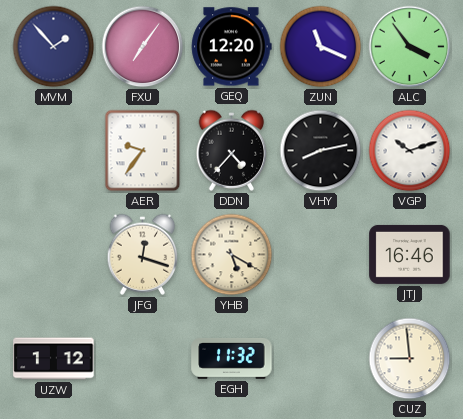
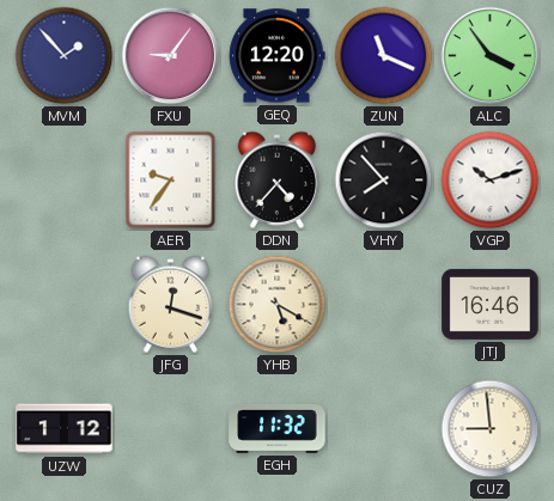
FXU: 7:06 -> 9:06 (171, 56)
VHY: 8:13 -> 7:53 (384, 181)
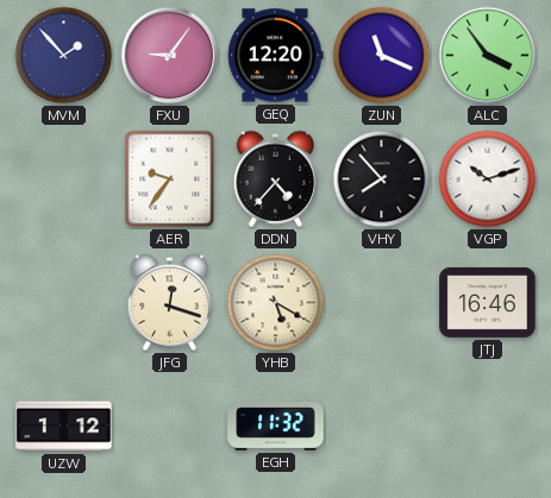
CUZ: 8:59 -> none (491, 429)
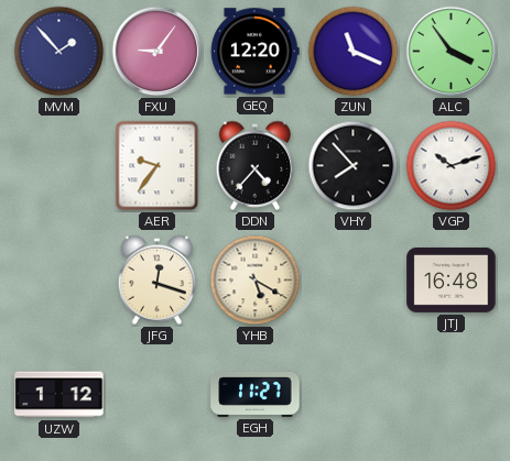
JTJ: 16:46 -> 16:48 (452, 279)
EGH: 11:32 -> 11:27 (256, 395)
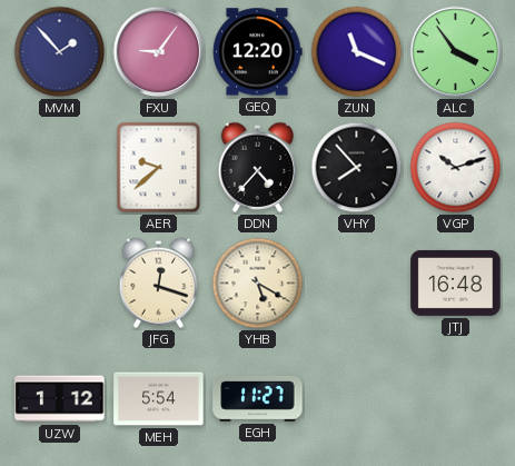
AER: 9:36 -> 9:38 (159, 168)
MEH: none -> 5:54 (159, 399)
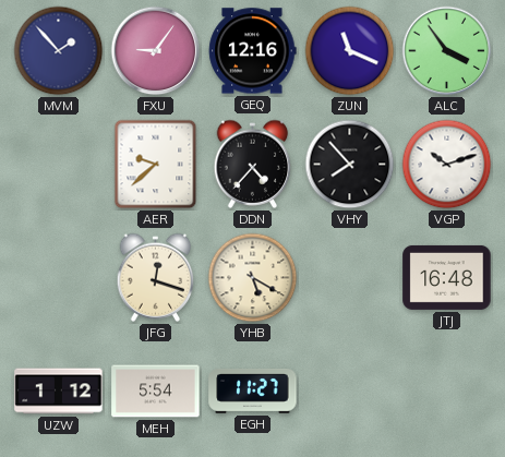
GEQ: 12:20 -> 12:16 (253, 51)
